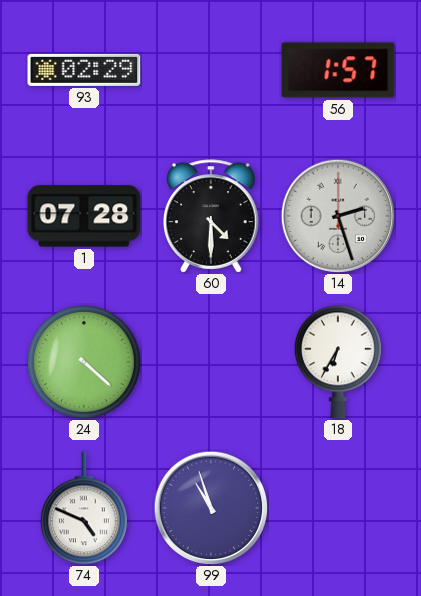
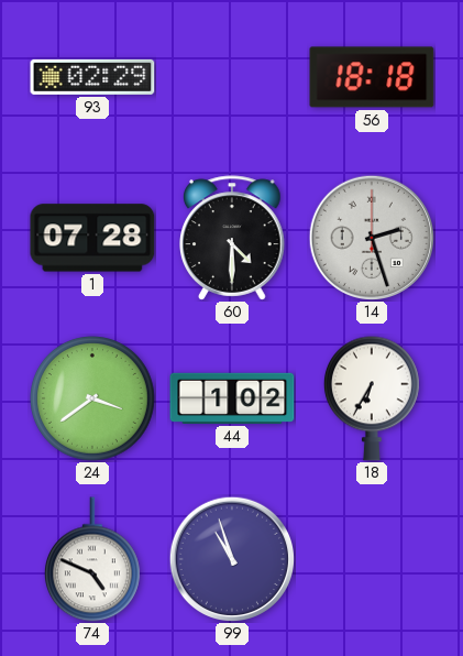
56: 1:57 -> 18:18 (372, 77)
24: 4:22 -> 3:39 (92, 398)
44: none -> 1:02 (232, 398)
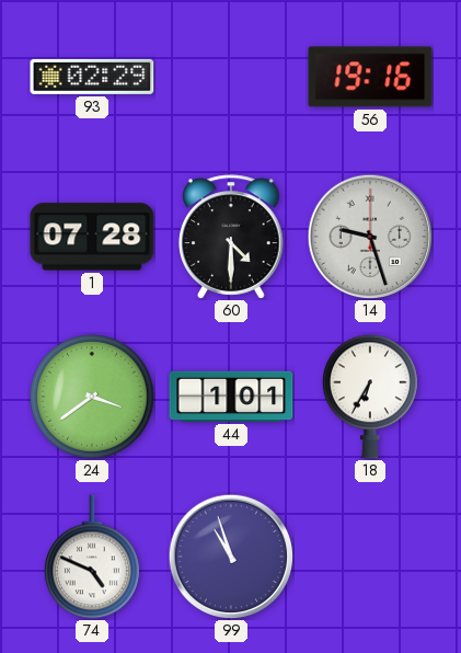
56: 18:18 -> 19:16 (370, 77)
14: 2:27 -> 9:27 (369, 236)
44: 1:02 -> 1:01 (231, 397)
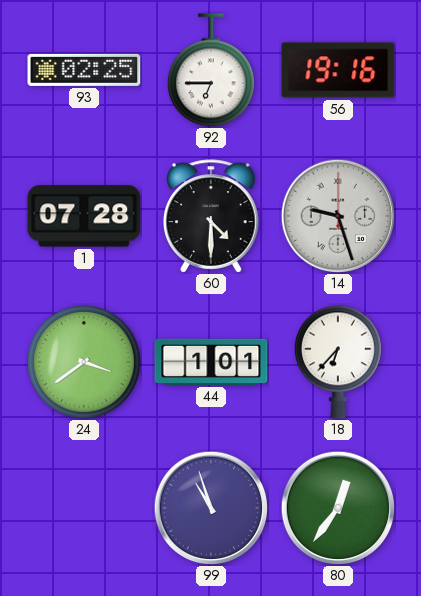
93: 02:29 -> 02:25 (84, 70)
92: none -> 6:45 (212, 70)
18: 6:35 -> 6:37 (339, 362)
74: 4:49 -> none (93, 557)
80: none -> 12:36 (337, 507)
